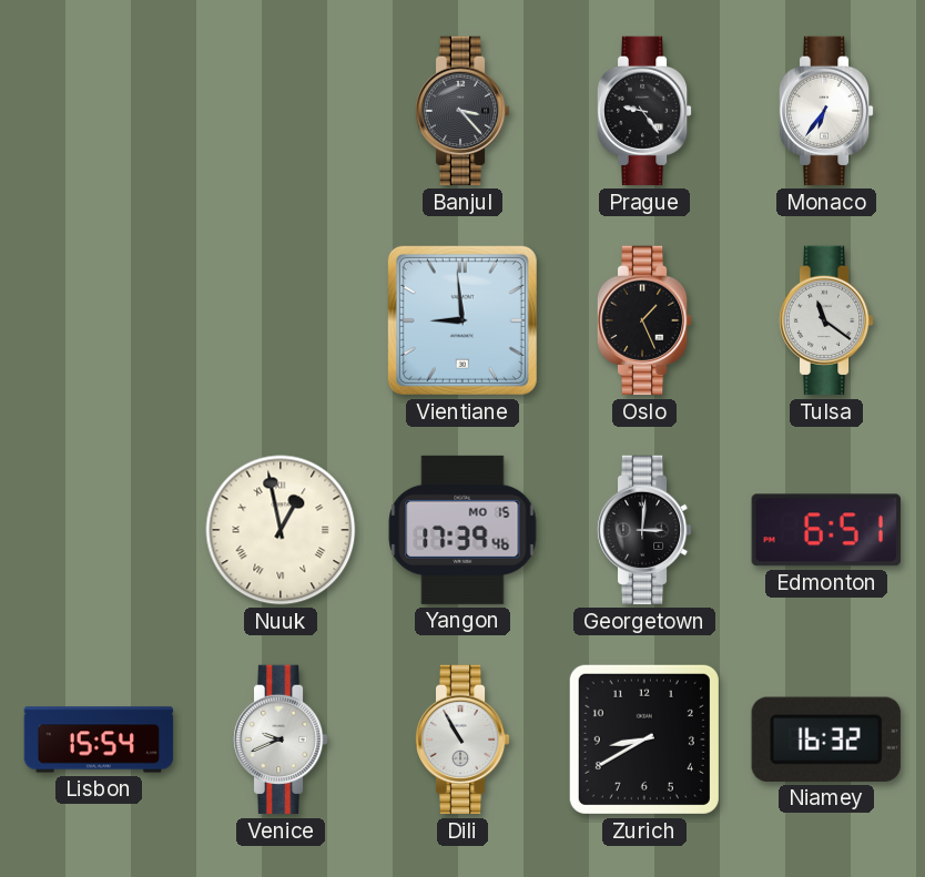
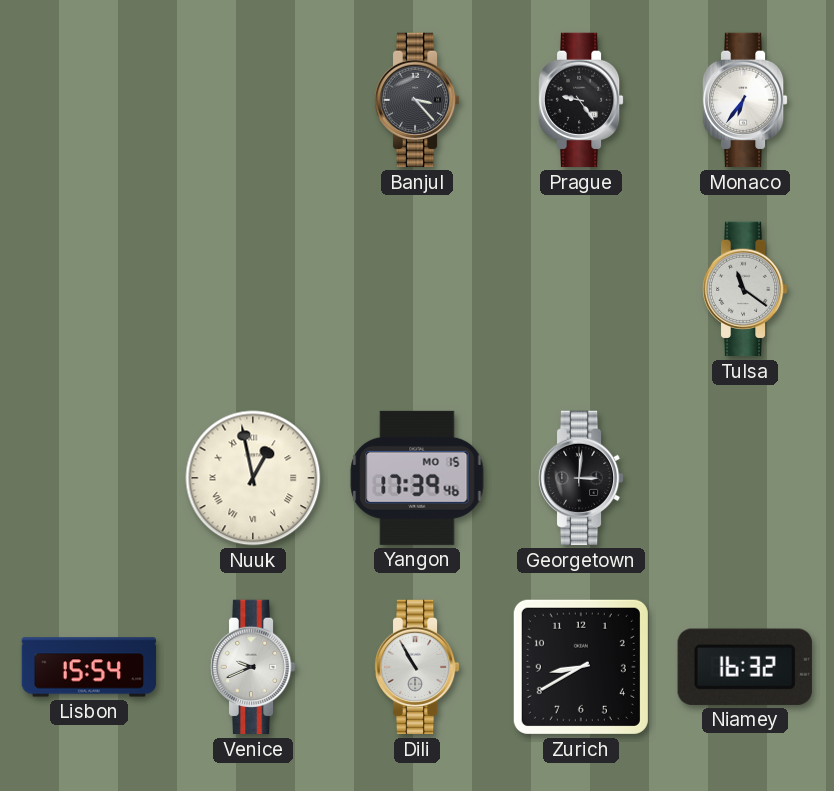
Vientiane: 8:59 -> none (462, 320)
Oslo: 1:26 -> none (644, 320)
Edmonton: 6:51 -> none (826, 530)
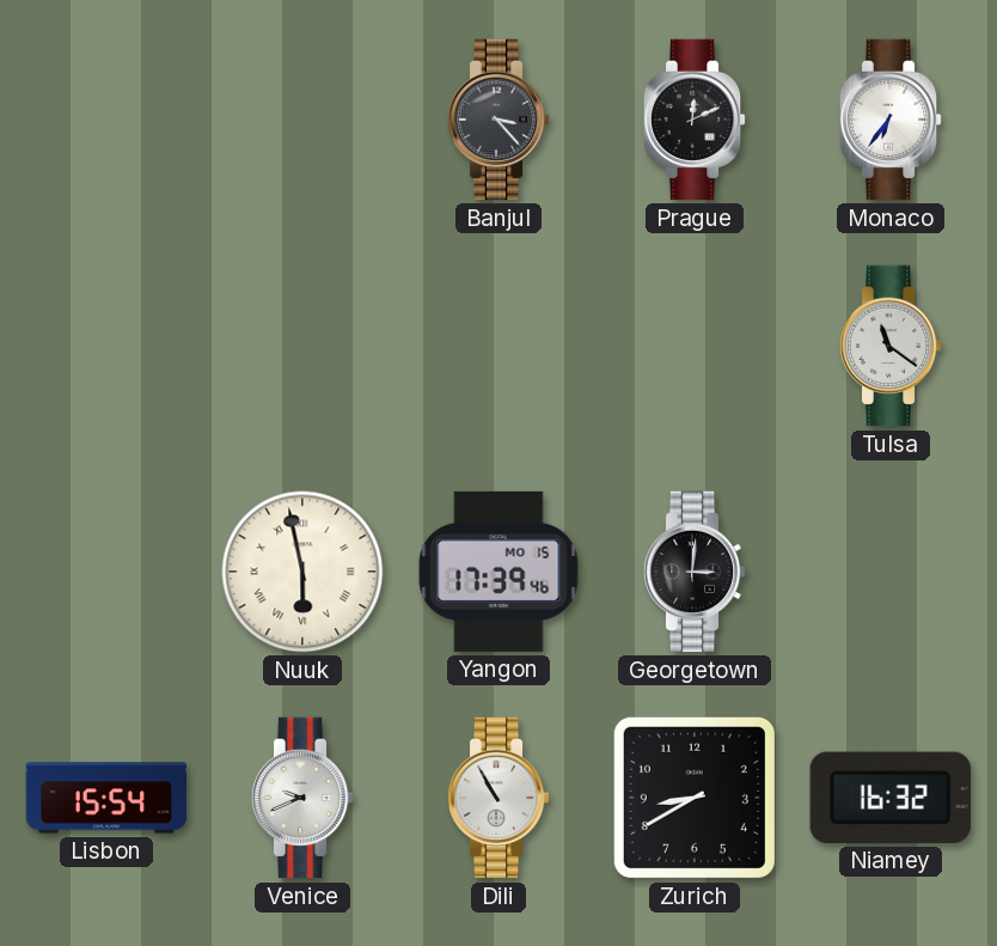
Prague: 9:24 -> 12:11 (695, 120)
Nuuk: 12:58 -> 5:58 (302, 572)
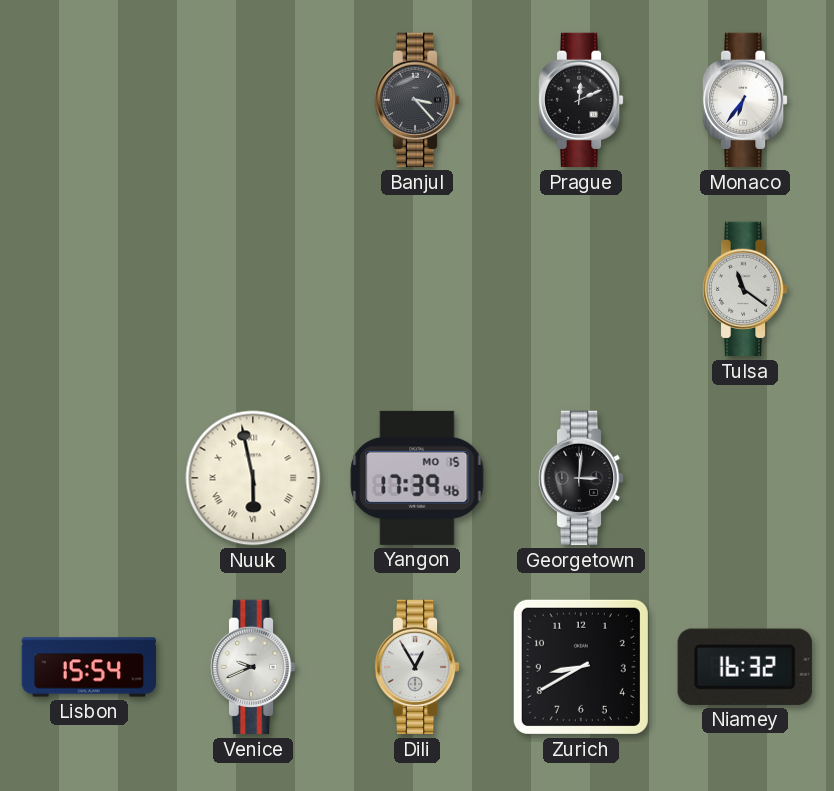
Dili: 10:55 -> 12:55 (417, 667)
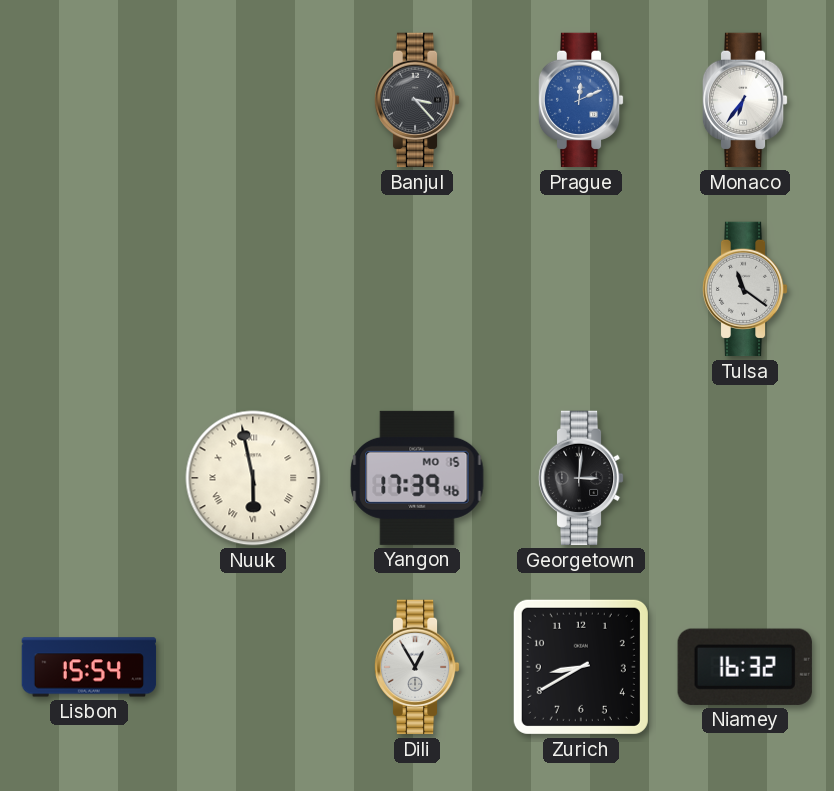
Prague dial: black -> blue (581, 100)
Venice: 9:41 -> none (253, 667)
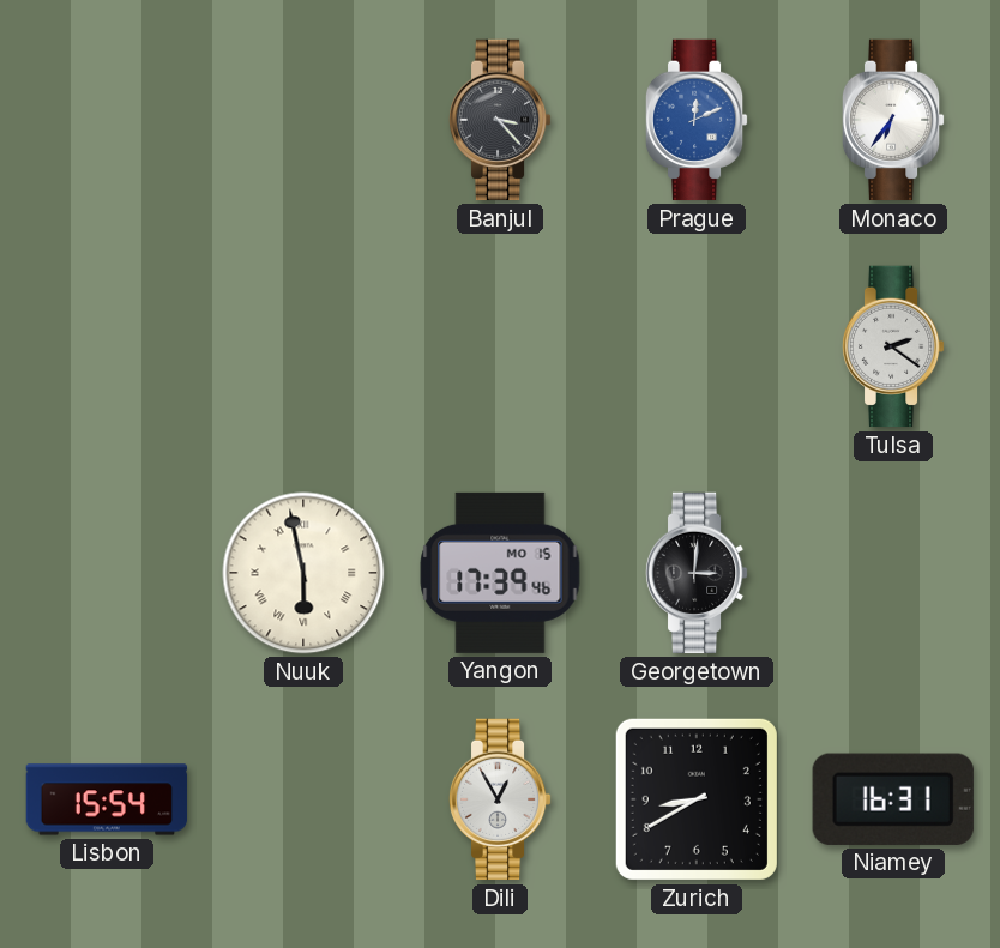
Tulsa: 11:21 -> 2:21 (893, 346)
Niamey: 16:32 -> 16:31 (893, 799)
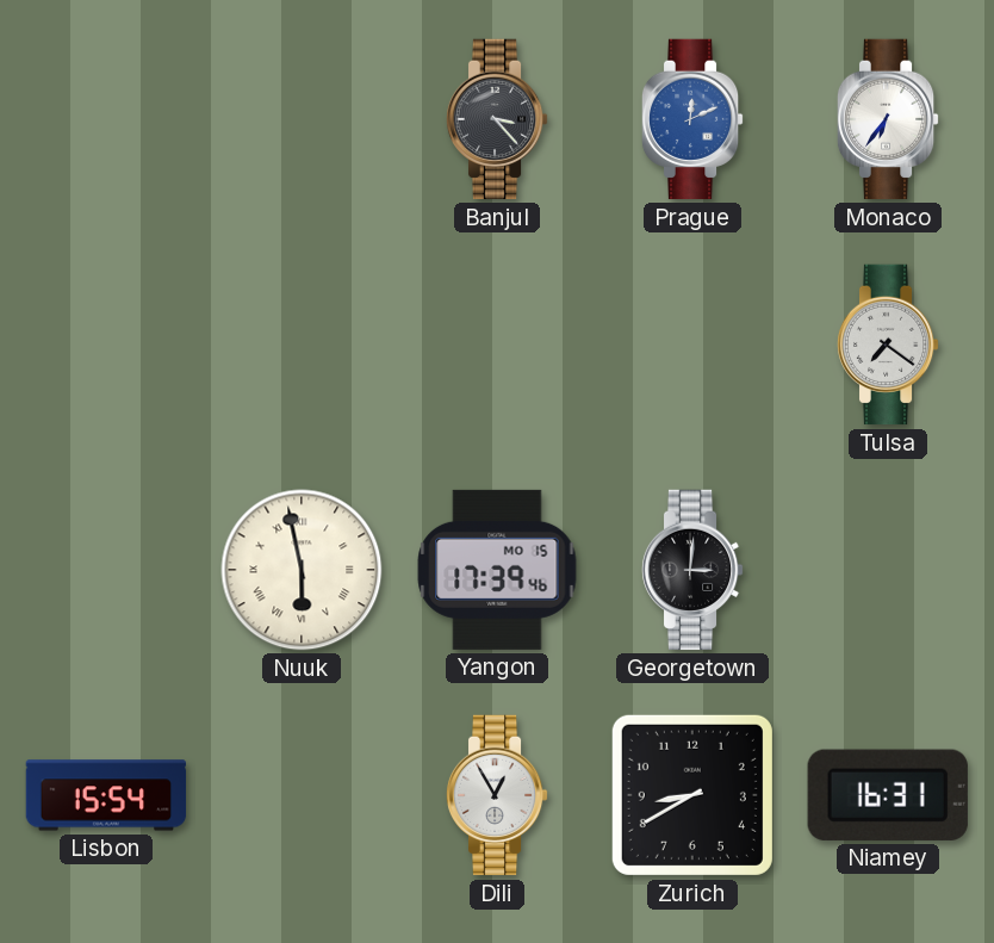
Tulsa: 2:21 -> 7:21 (888, 345)
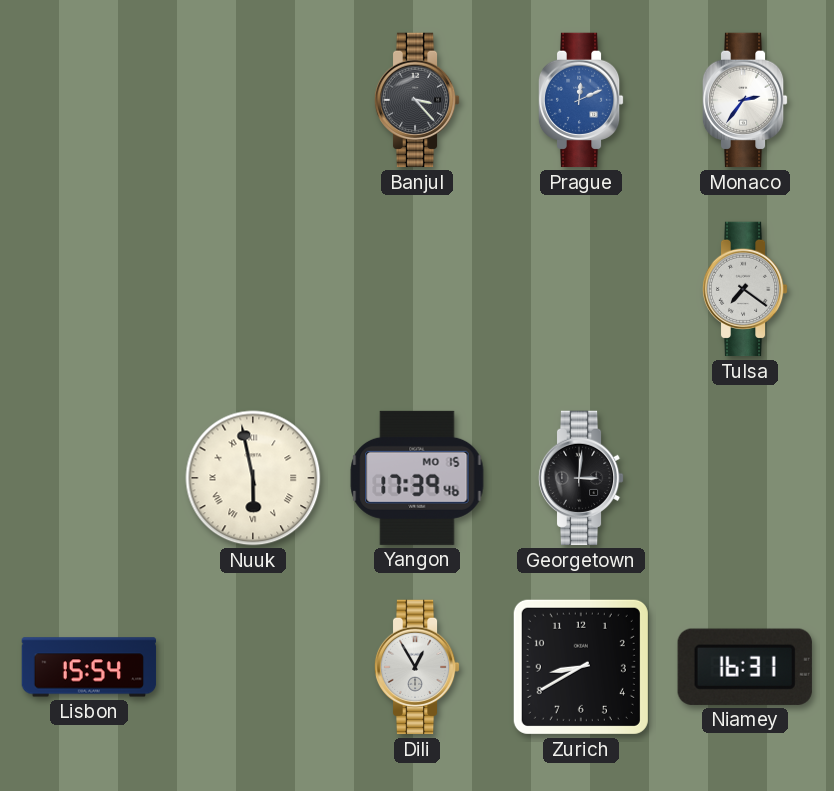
Monaco: 6:36 -> 2:36 (745, 100)
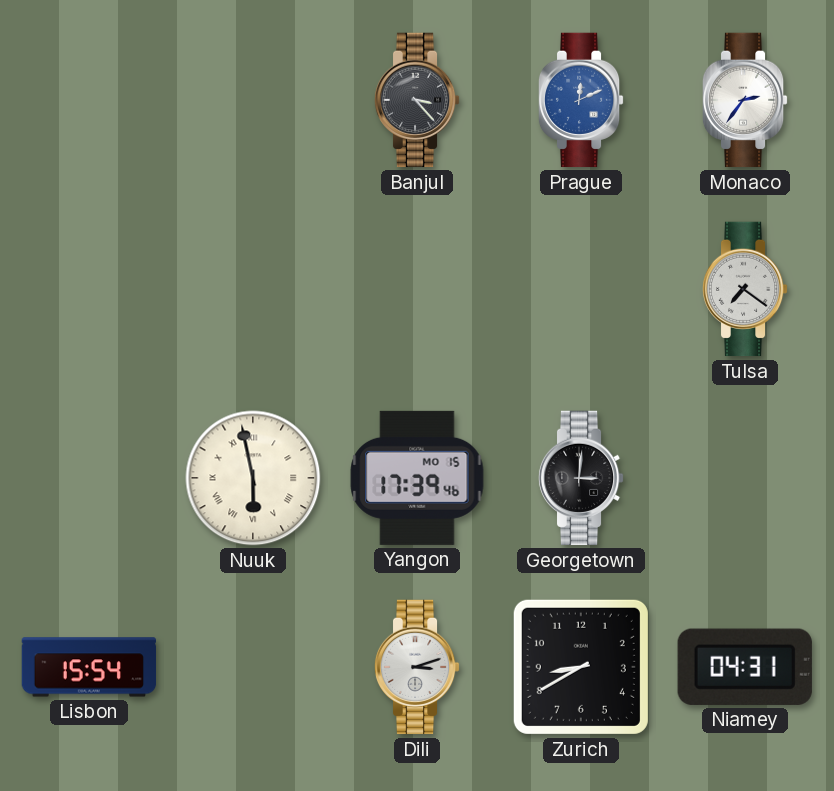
Dili: 12:55 -> 3:12 (417, 667)
Niamey: 16:31 -> 04:31 (745, 667)
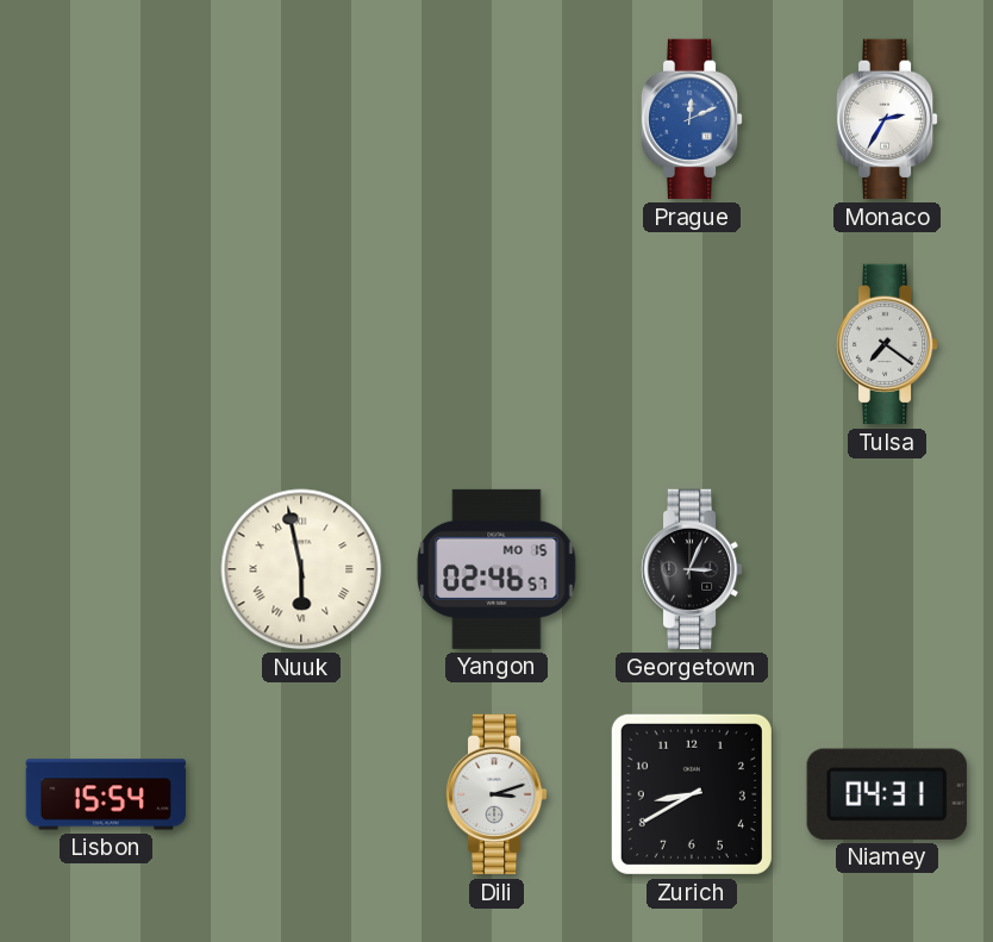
Banjul: 3:23 -> none (417, 100)
Monaco: 2:36 -> 2:35 (887, 119)
Yangon: 17:39 -> 02:46 (496, 569)
Georgetown: 3:01 -> 3:04 (692, 569)
